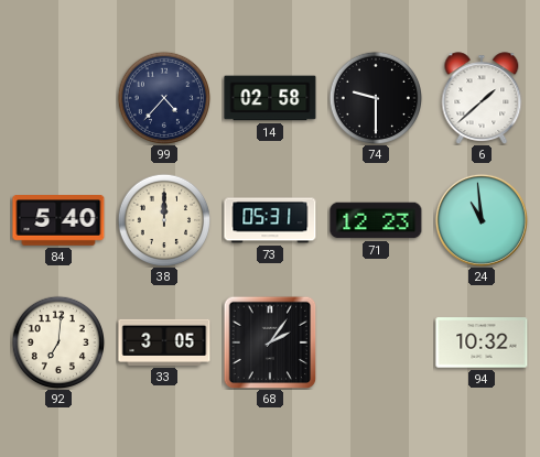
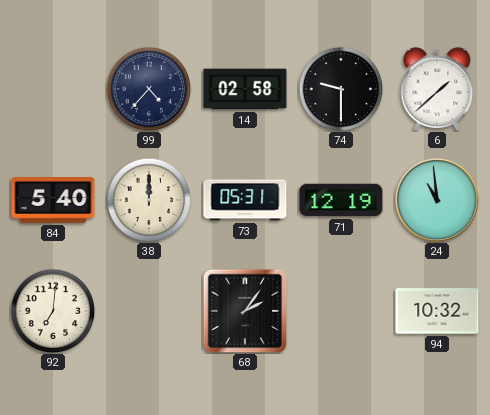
71: 12:23 -> 12:19 (341, 200)
33: 3:05 -> none (164, 342)
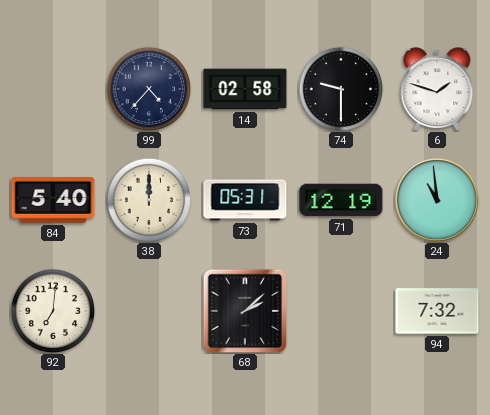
6: 1:38 -> 1:48 (437, 89)
68: 2:06 -> 2:08 (245, 311)
94: 10:32 -> 7:32 (437, 311)
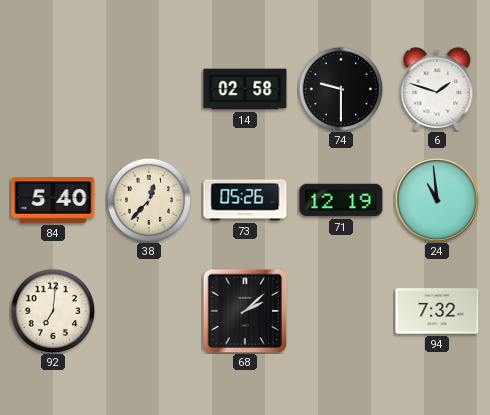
99: 4:37 -> none (148, 88)
38: 12:00 -> 12:37 (148, 199)
73: 05:31 -> 05:26 (245, 200)
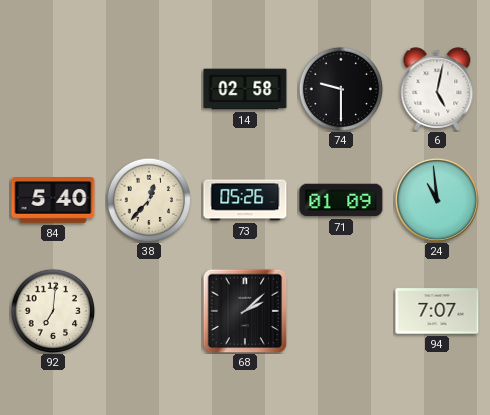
6: 1:48 -> 5:02 (437, 89)
71: 12:19 -> 01:09 (341, 200)
94: 7:32 -> 7:07 (437, 311)
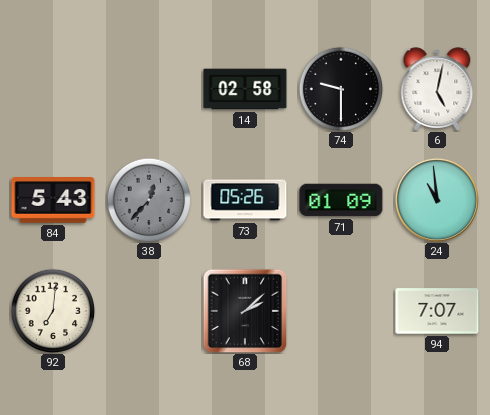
84: 5:40 -> 5:43 (53, 200)
38 dial: cream -> grey (148, 199)
